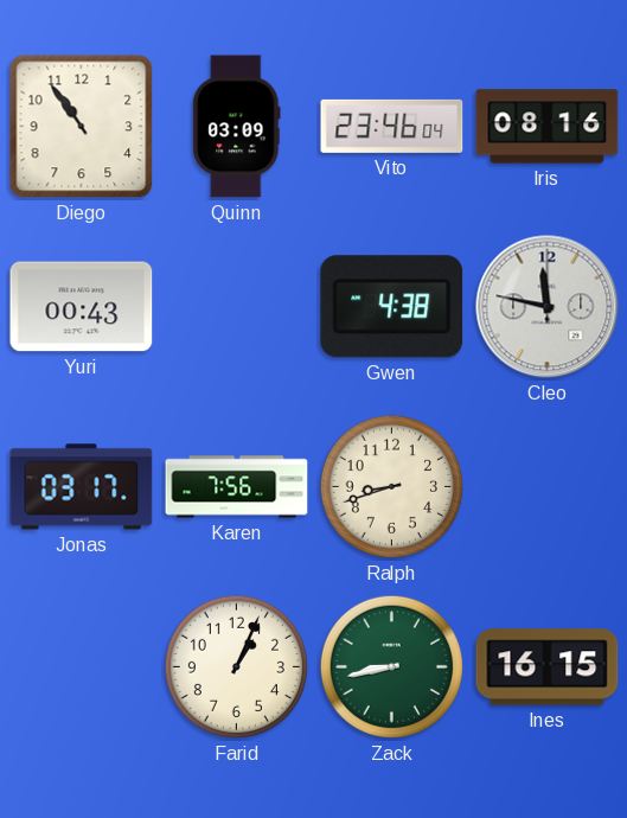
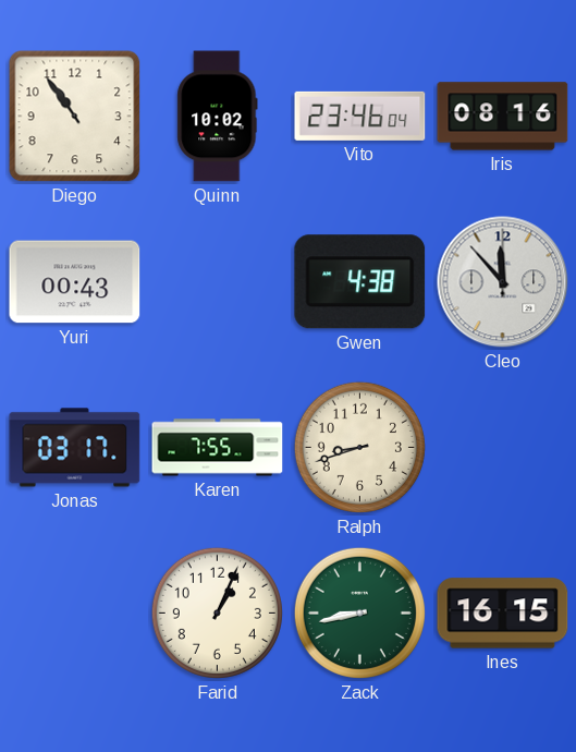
Quinn: 03:09 -> 10:02 (218, 117)
Cleo: 11:47 -> 11:53 (503, 282)
Karen: 7:56 -> 7:55 (218, 448)
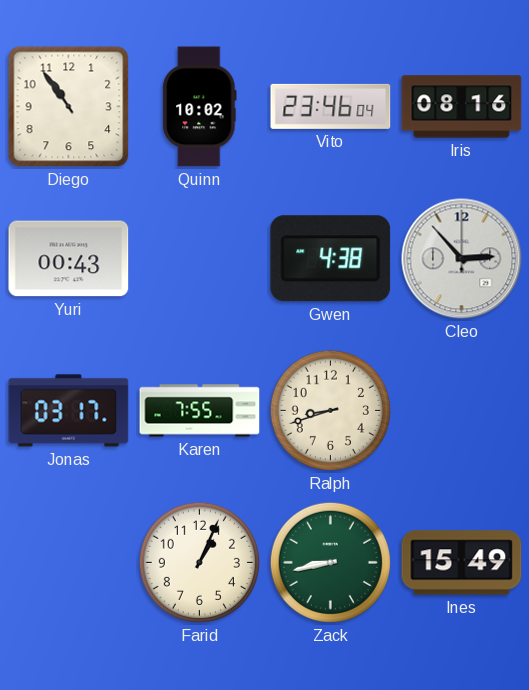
Cleo: 11:53 -> 2:53 (462, 259)
Ines: 16:15 -> 15:49 (462, 563)
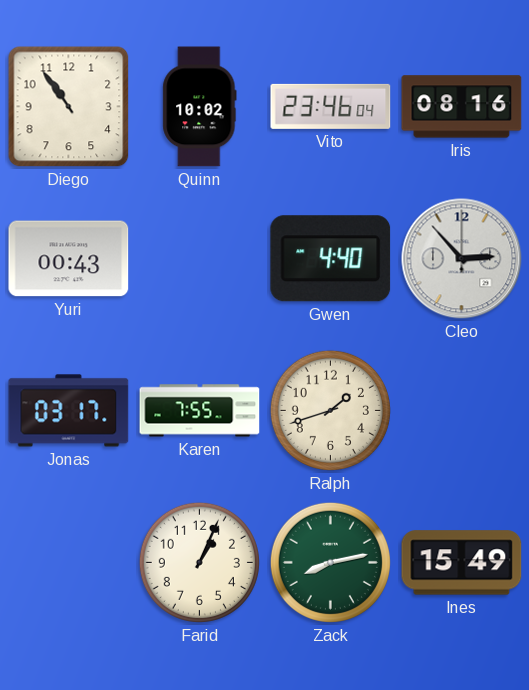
Gwen: 4:38 -> 4:40 (331, 259)
Ralph: 8:42 -> 1:42 (330, 410)
Zack: 8:43 -> 8:13 (330, 562)
